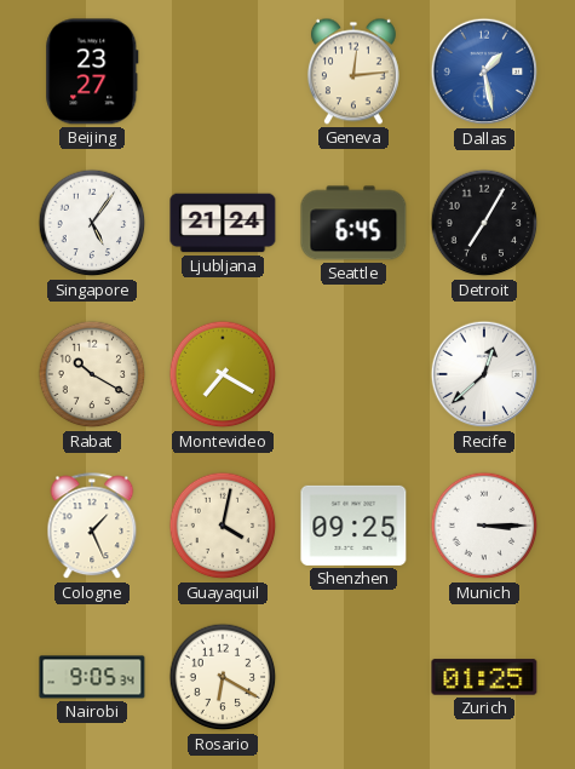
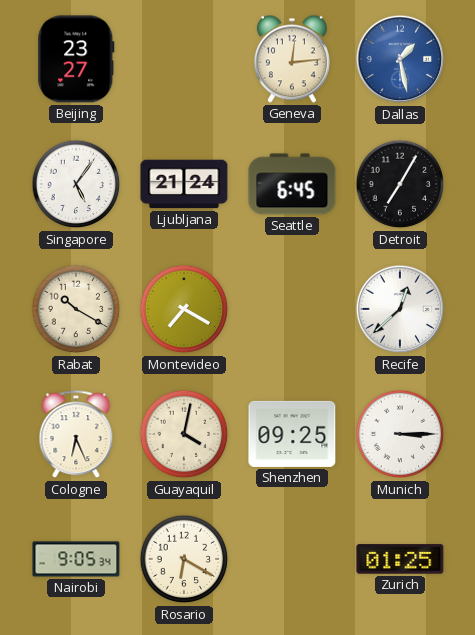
Cologne: 1:26 -> 6:26 (76, 435)
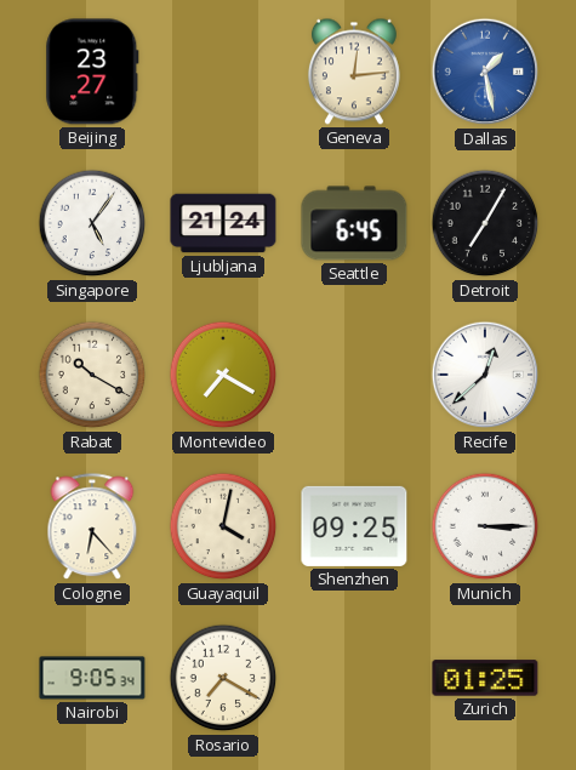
Cologne: 6:26 -> 6:23 (92, 527)
Rosario: 6:20 -> 7:20 (223, 678)
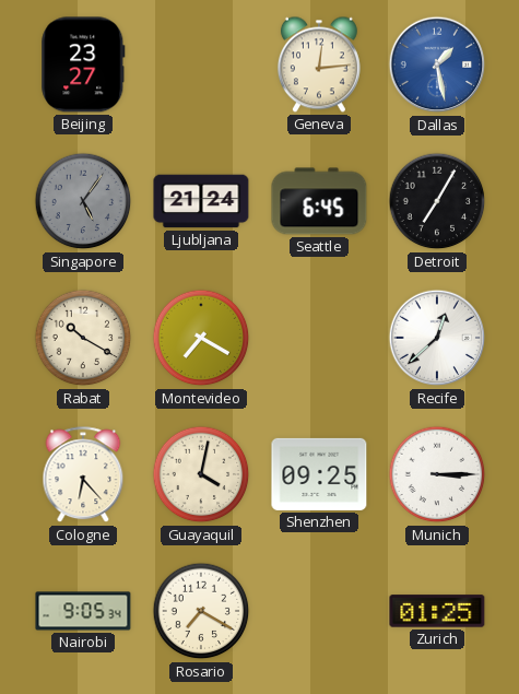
Singapore dial: white -> grey (83, 201)
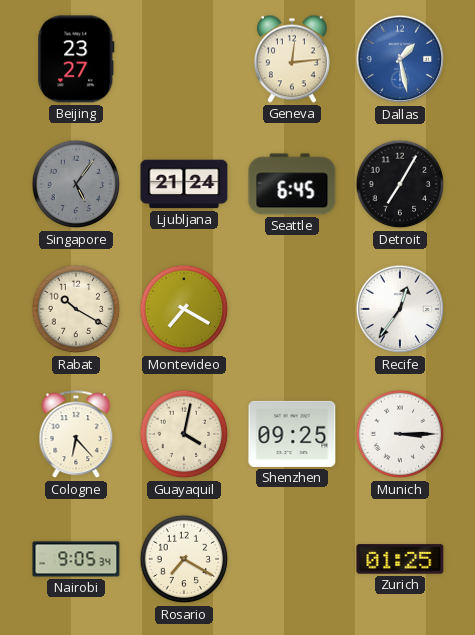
Recife: 12:38 -> 12:36 (400, 309)
